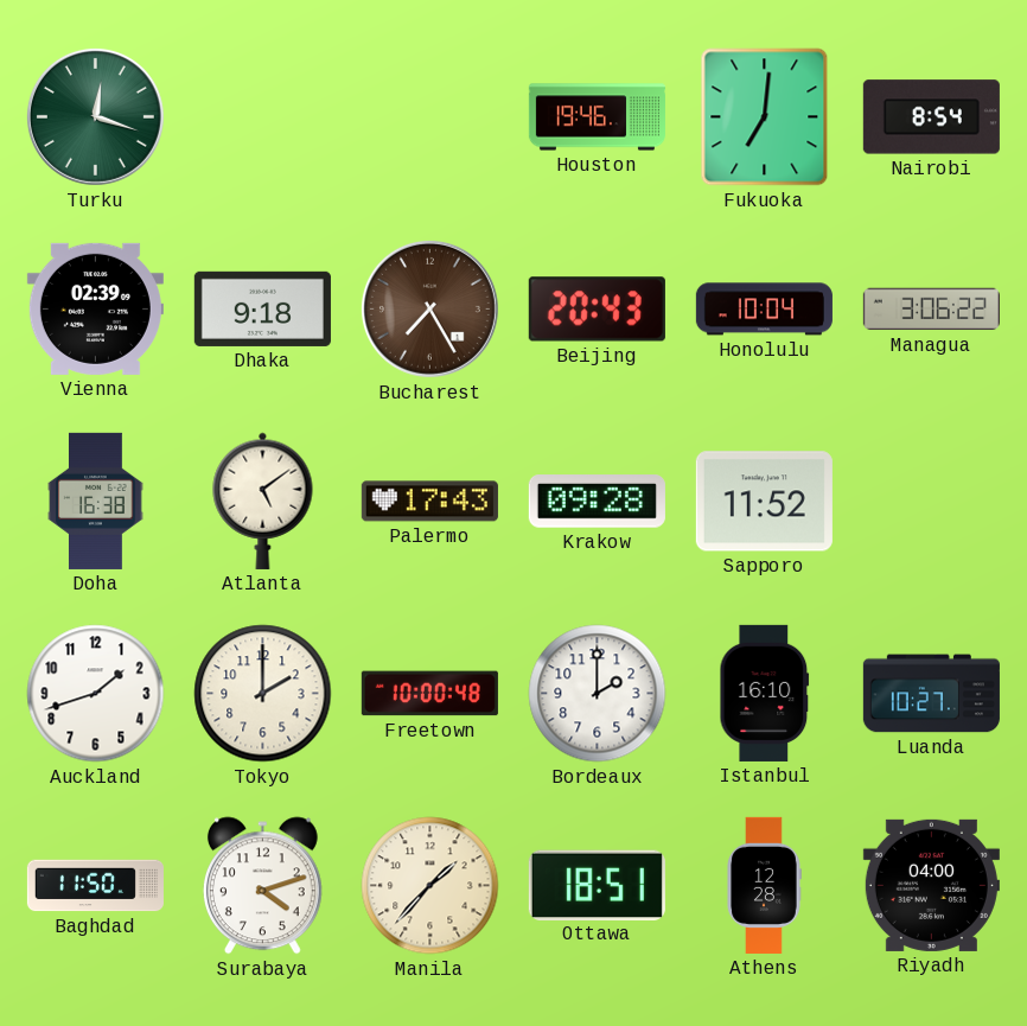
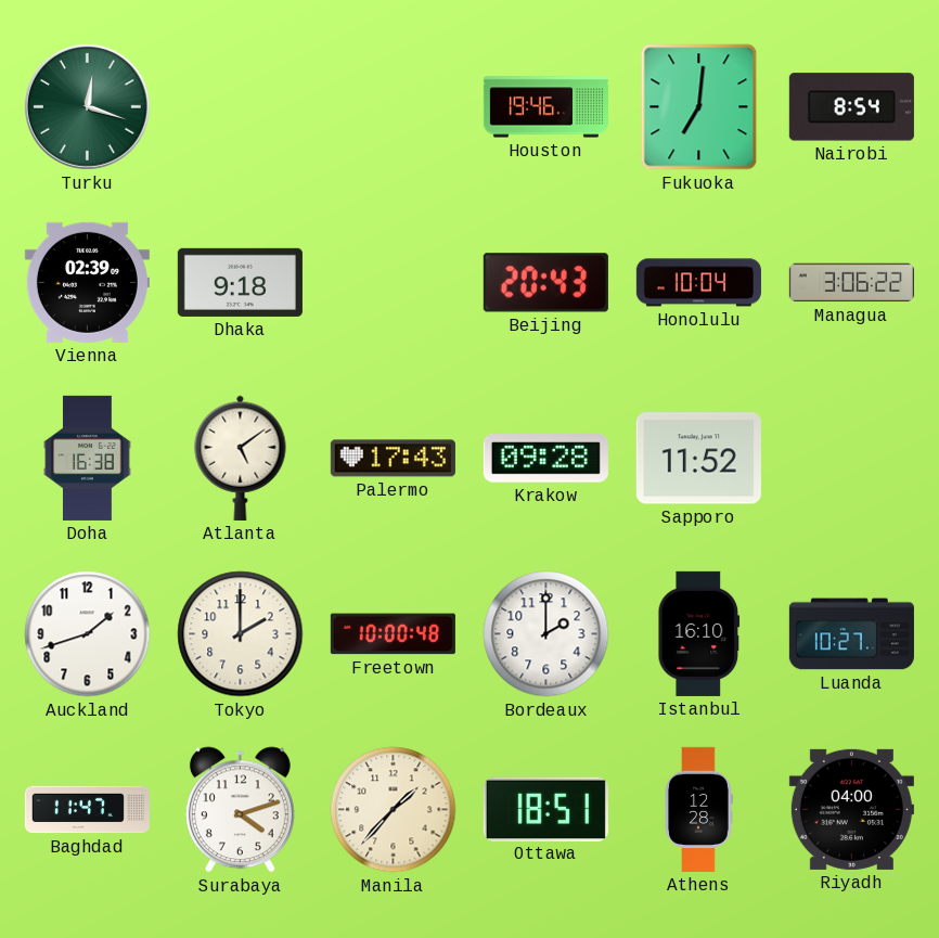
Bucharest: 7:25 -> none (429, 308)
Baghdad: 11:50 -> 11:47 (87, 810)
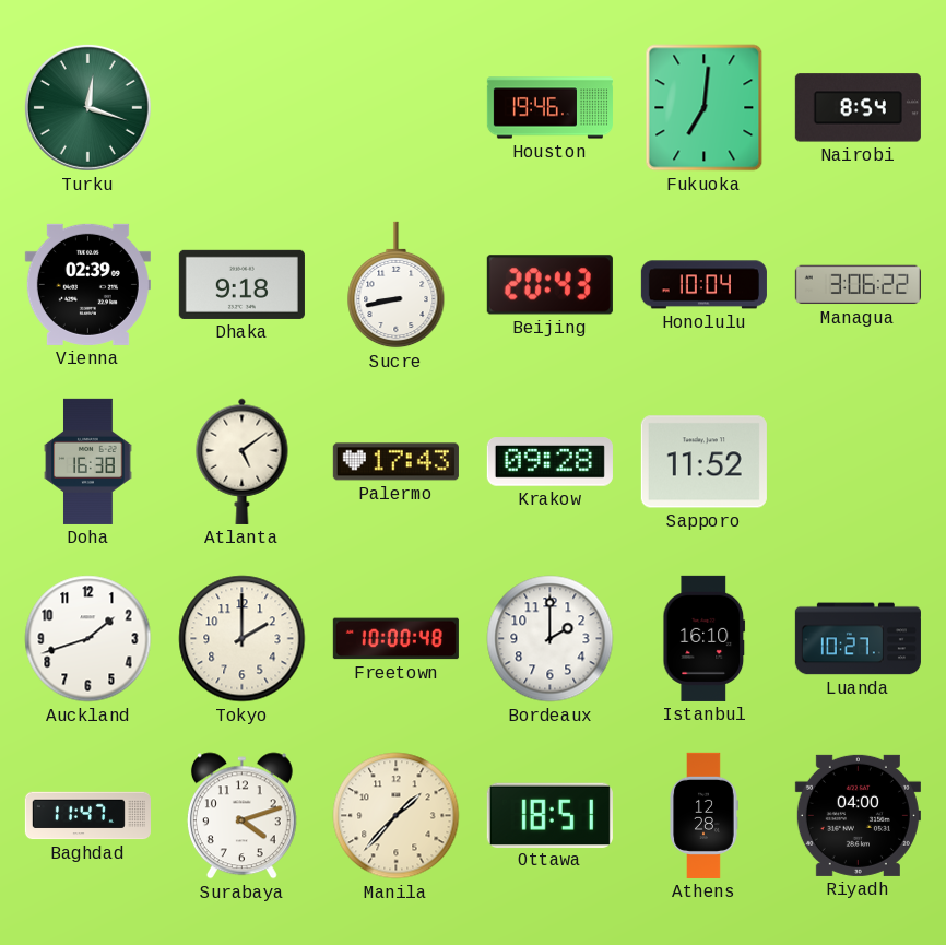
Sucre: none -> 8:43 (397, 285)
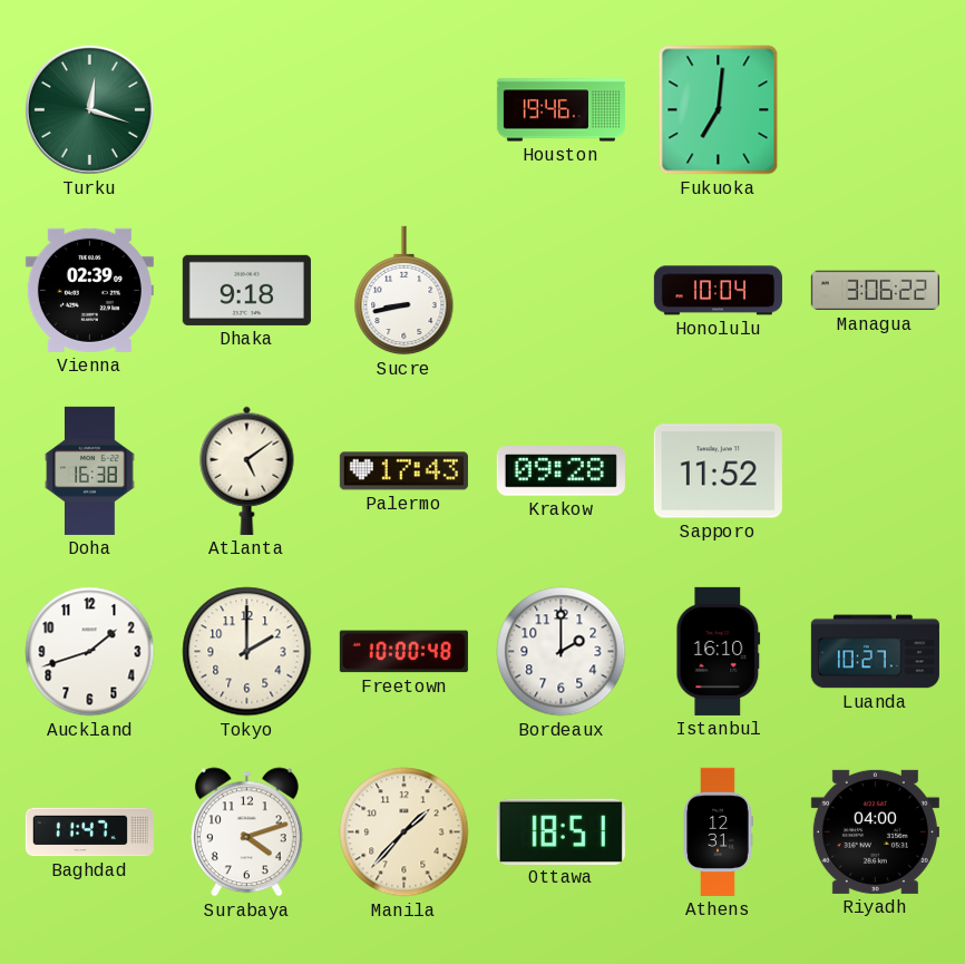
Nairobi: 8:54 -> none (858, 108)
Beijing: 20:43 -> none (549, 285)
Athens: 12:28 -> 12:31 (718, 831)
